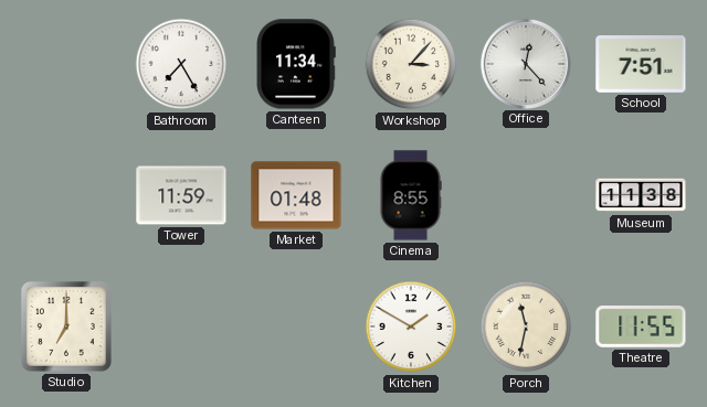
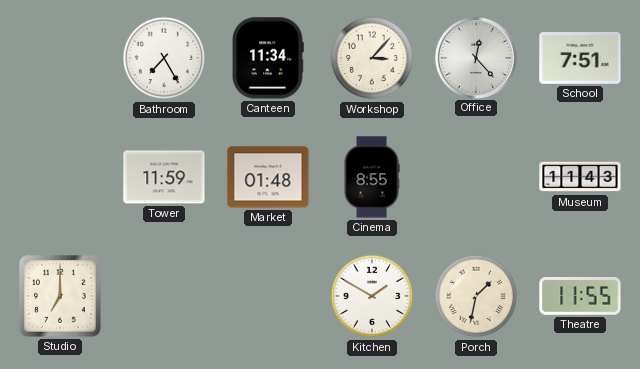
Museum: 11:38 -> 11:43 (580, 177)
Porch: 11:32 -> 1:32 (476, 296)
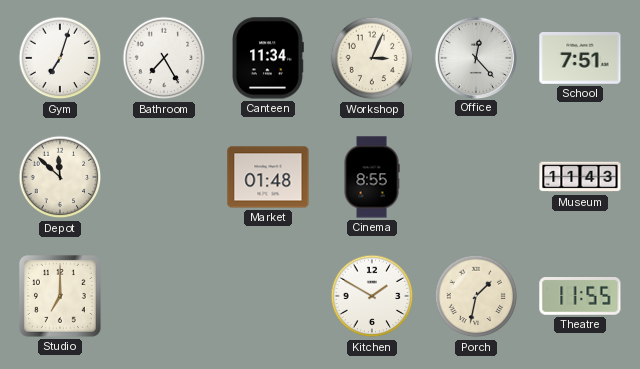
Gym: none -> 7:03 (60, 58)
Workshop: 3:07 -> 3:04 (372, 58)
Depot: none -> 11:52 (60, 177)
Tower: 11:59 -> none (164, 177)
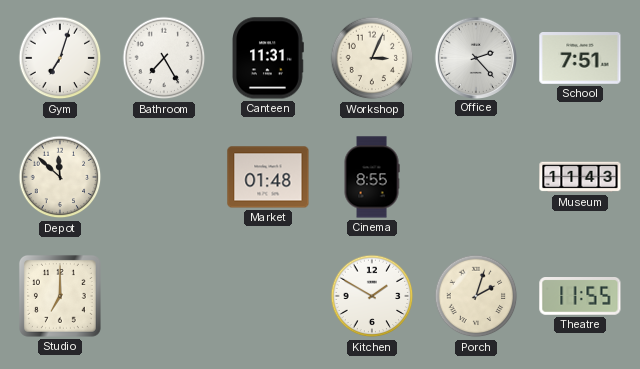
Canteen: 11:34 -> 11:31 (268, 58)
Office: 12:23 -> 2:23 (475, 57)
Porch: 1:32 -> 2:03 (476, 296)
